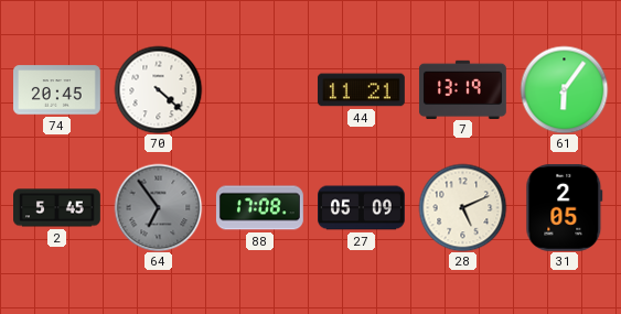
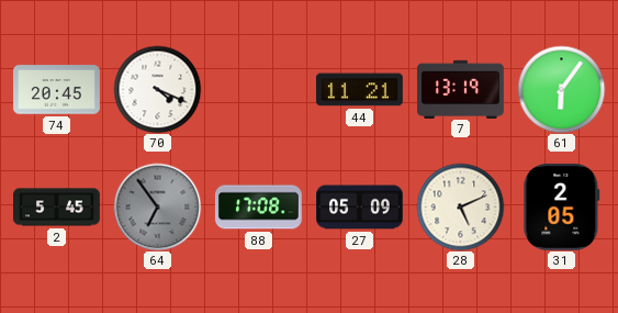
70: 4:22 -> 4:19 (157, 89)
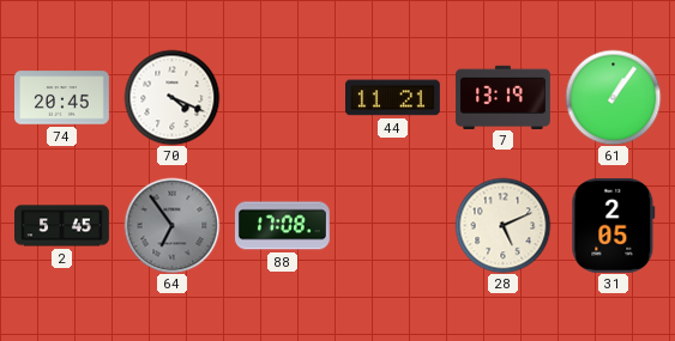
61: 6:06 -> 1:06 (613, 97)
27: 05:09 -> none (360, 208)
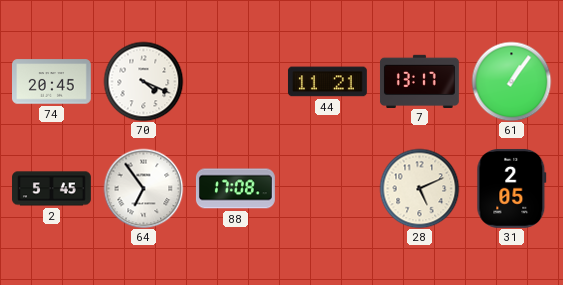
7: 13:19 -> 13:17 (419, 81)
64 dial: grey -> white (143, 188)
